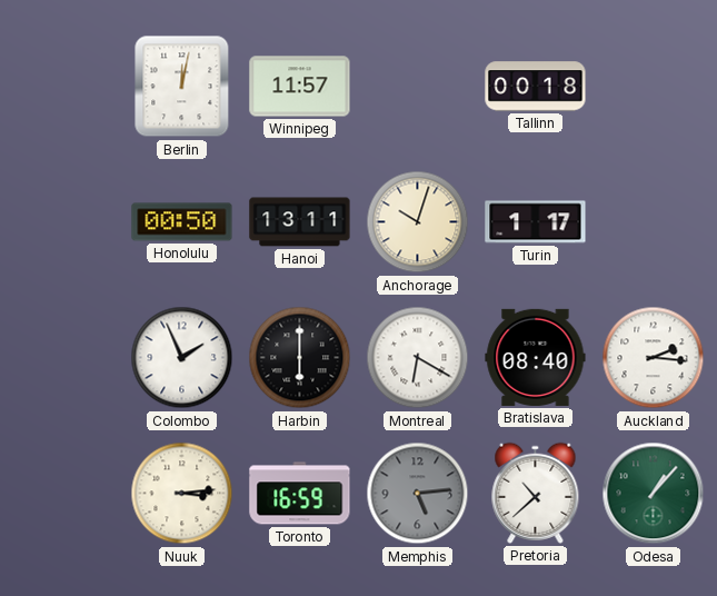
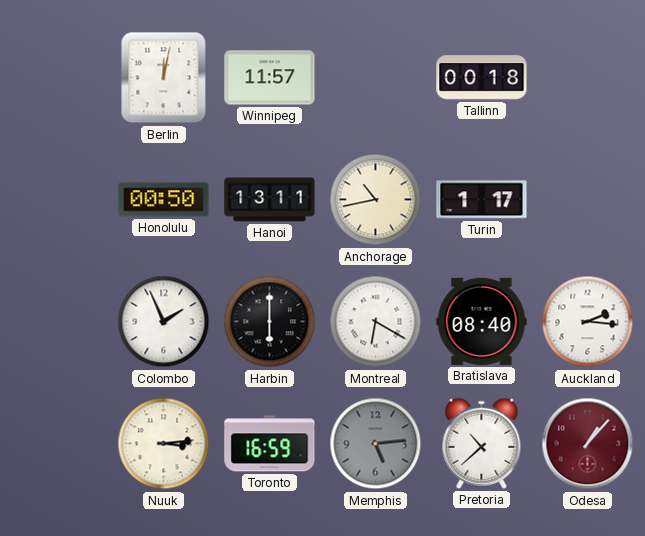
Anchorage: 10:03 -> 10:43 (376, 200)
Odesa dial: green -> burgundy (588, 444)
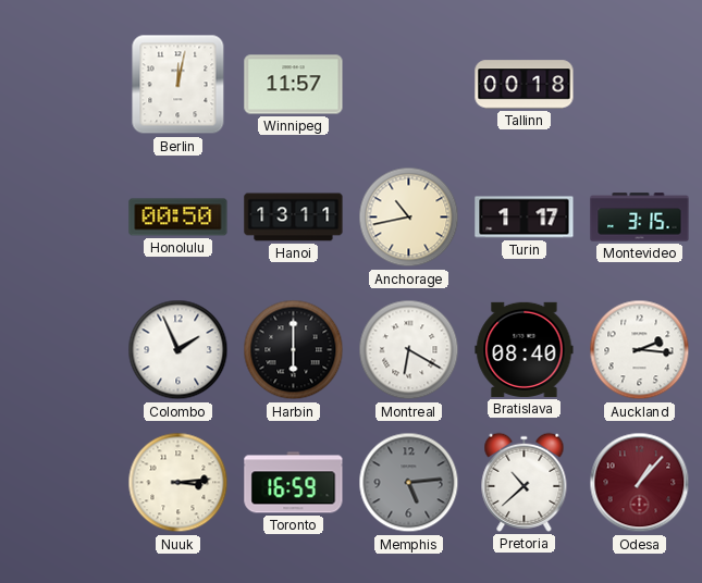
Montevideo: none -> 3:15 (640, 218)
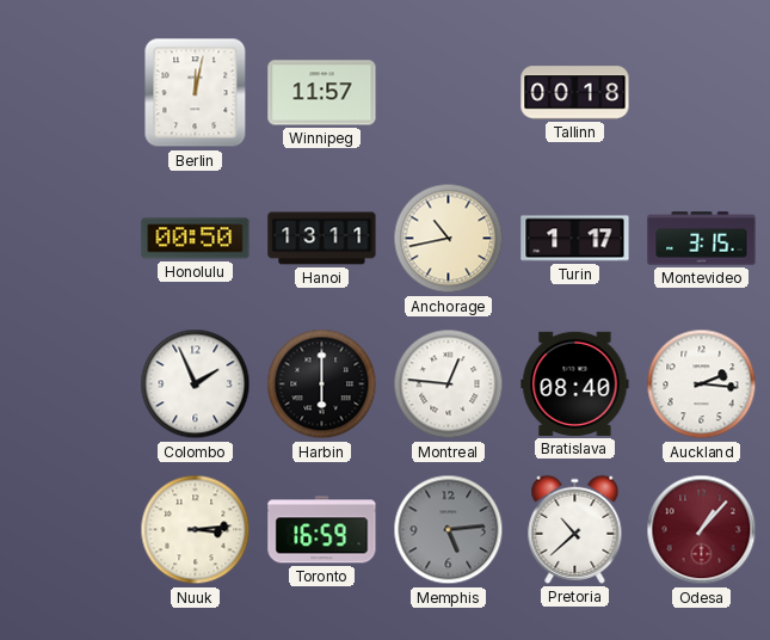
Montreal: 6:20 -> 12:46 (449, 384)
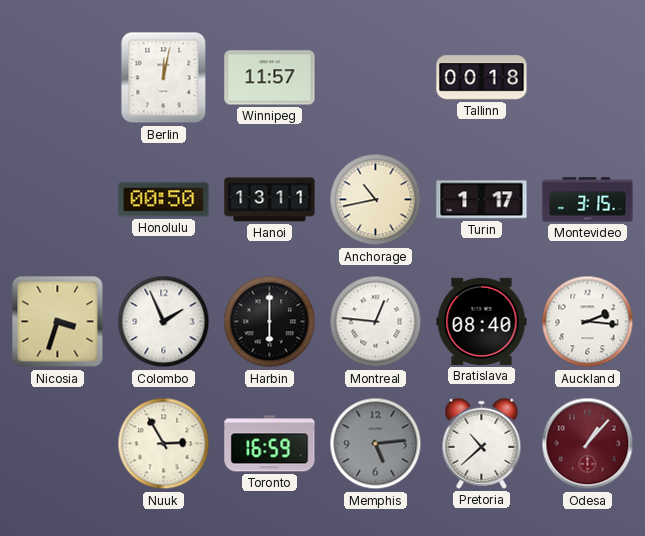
Nicosia: none -> 3:33 (58, 322)
Nuuk: 3:14 -> 2:55 (164, 444)
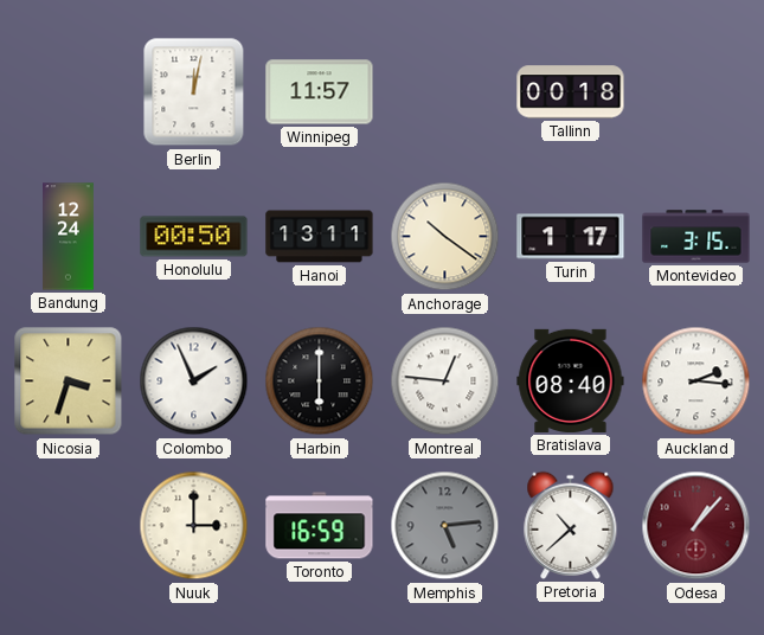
Bandung: none -> 12:24 (69, 237)
Anchorage: 10:43 -> 10:21 (445, 237)
Nuuk: 2:55 -> 3:00 (194, 526)
